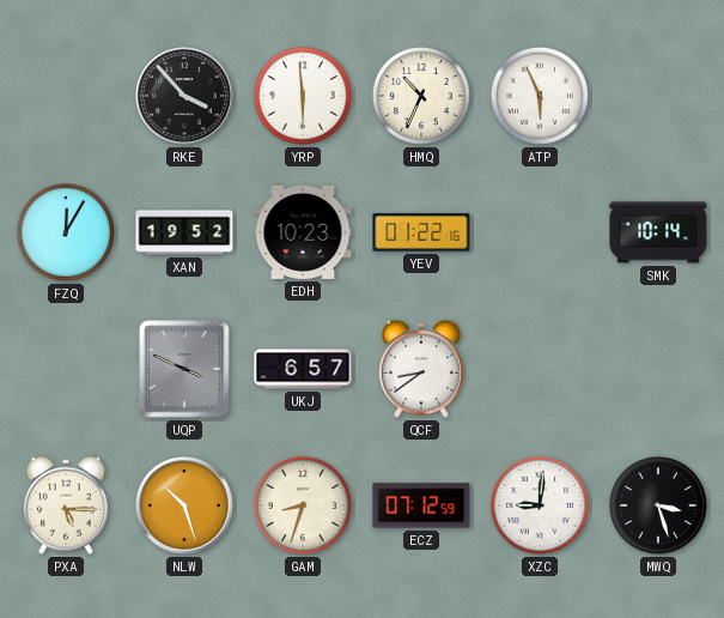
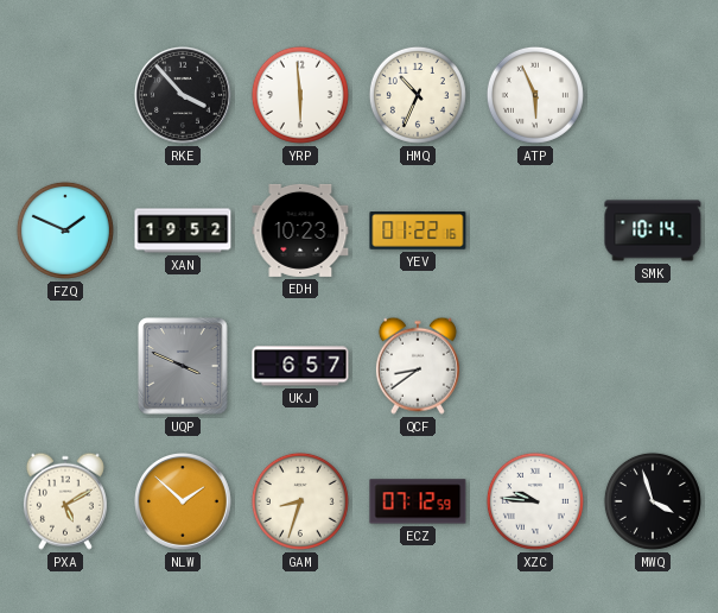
FZQ: 12:05 -> 1:49 (65, 230)
PXA: 5:15 -> 5:10 (65, 501)
NLW: 10:27 -> 1:52 (184, 503)
XZC: 9:01 -> 9:46 (535, 501)
MWQ: 3:27 -> 3:57 (653, 501)
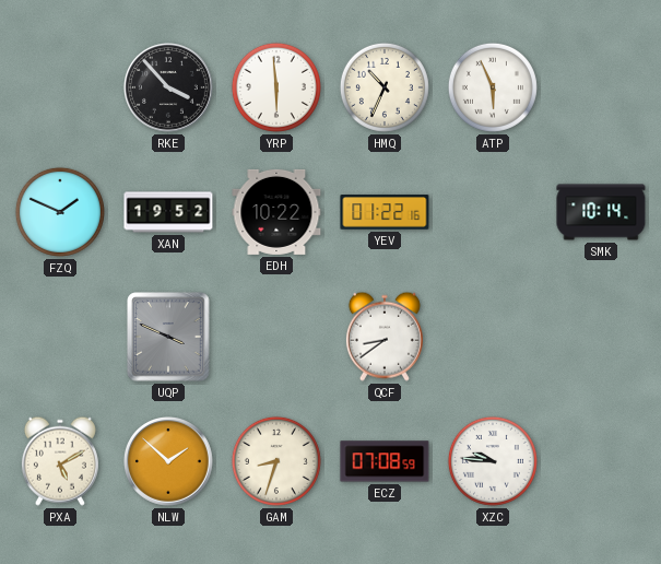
EDH: 10:23 -> 10:22 (276, 212)
UKJ: 6:57 -> none (300, 366)
ECZ: 07:12 -> 07:08 (385, 461)
MWQ: 3:57 -> none (653, 501)
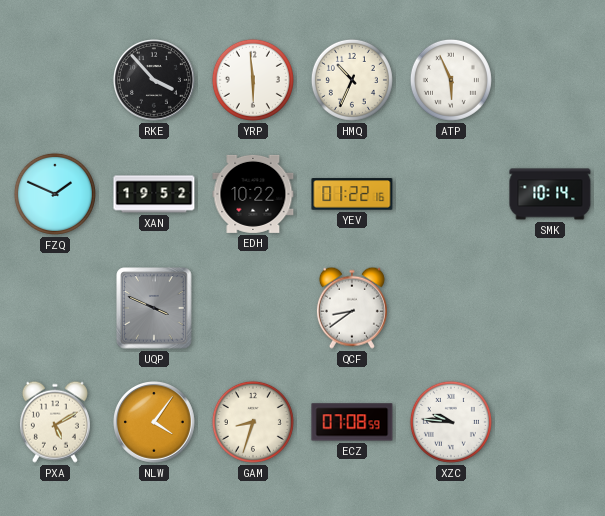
NLW: 1:52 -> 4:06 (155, 423)
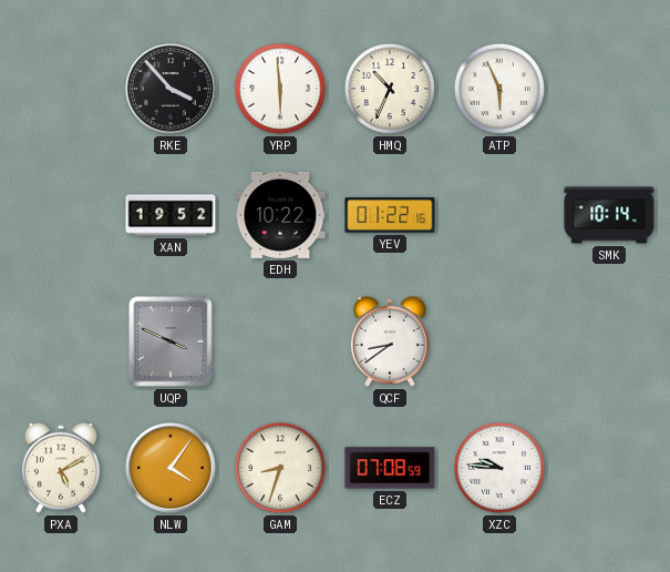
FZQ: 1:49 -> none (55, 194)
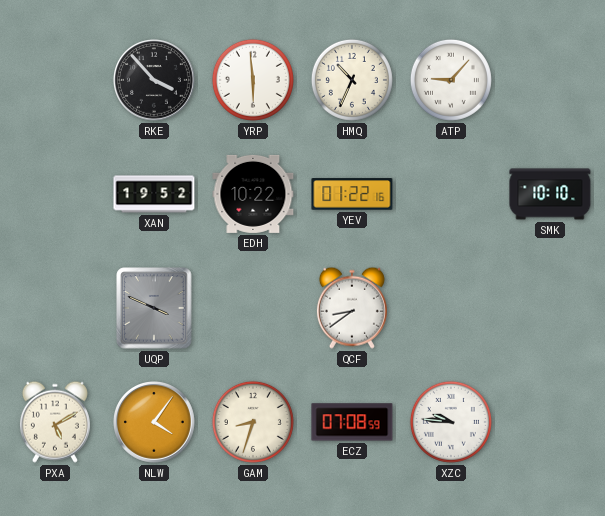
ATP: 5:56 -> 9:07 (451, 80)
SMK: 10:14 -> 10:10 (550, 194)
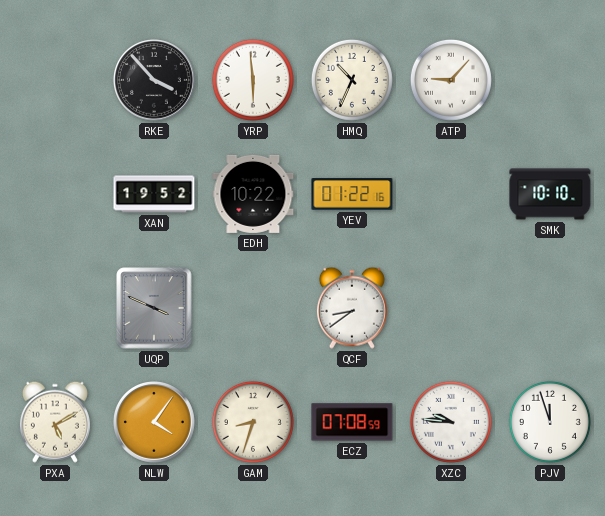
PJV: none -> 11:57 (550, 422)
